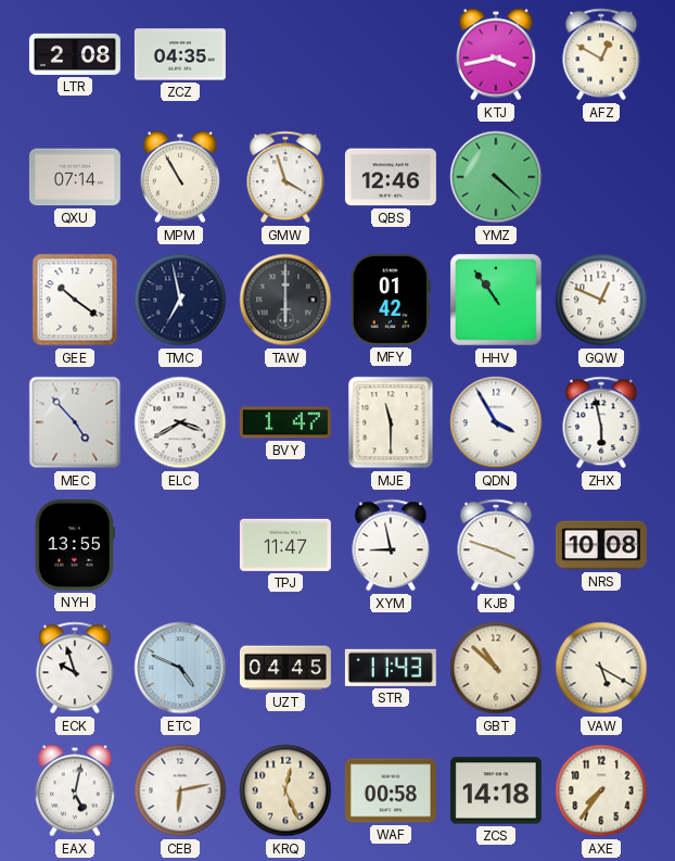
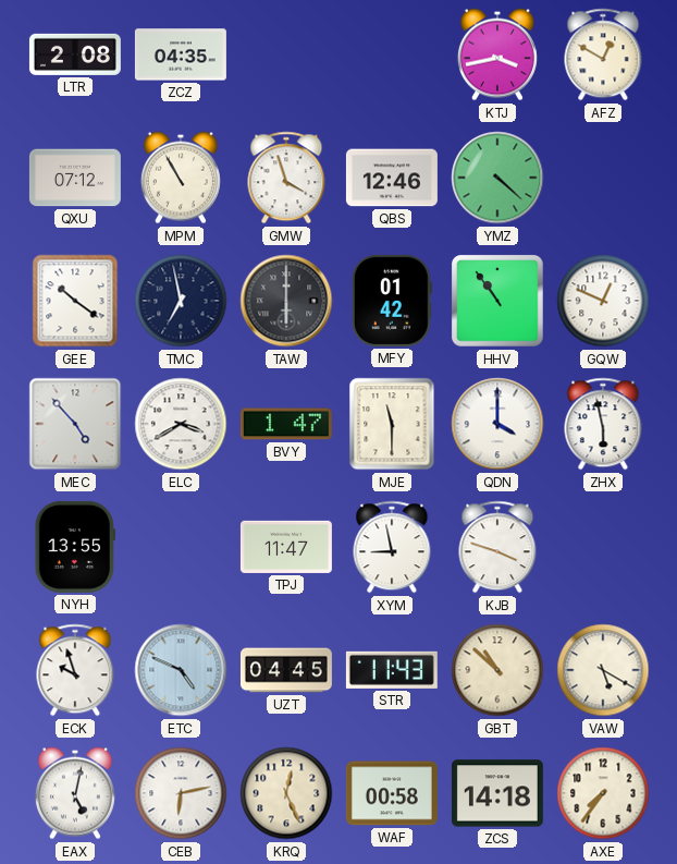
QXU: 07:14 -> 07:12 (75, 178)
QDN: 3:55 -> 4:00 (497, 424)
NRS: 10:08 -> none (601, 545)
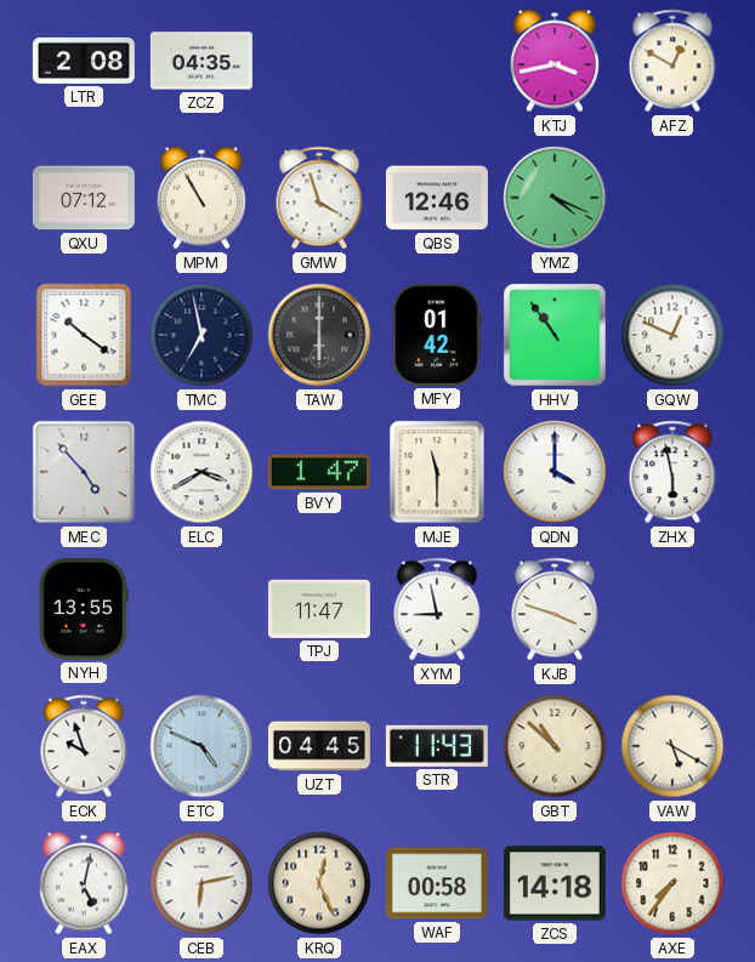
YMZ: 4:22 -> 4:19 (555, 198)
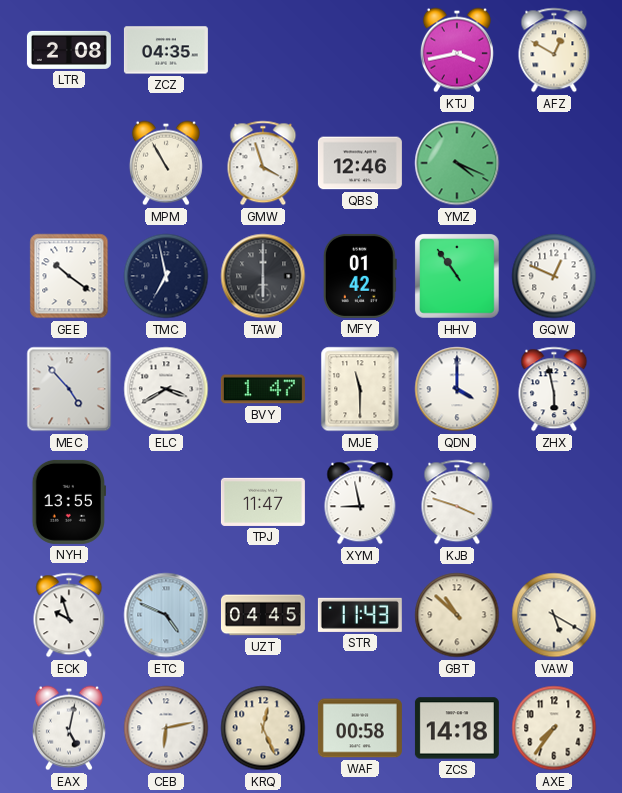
QXU: 07:12 -> none (84, 198)
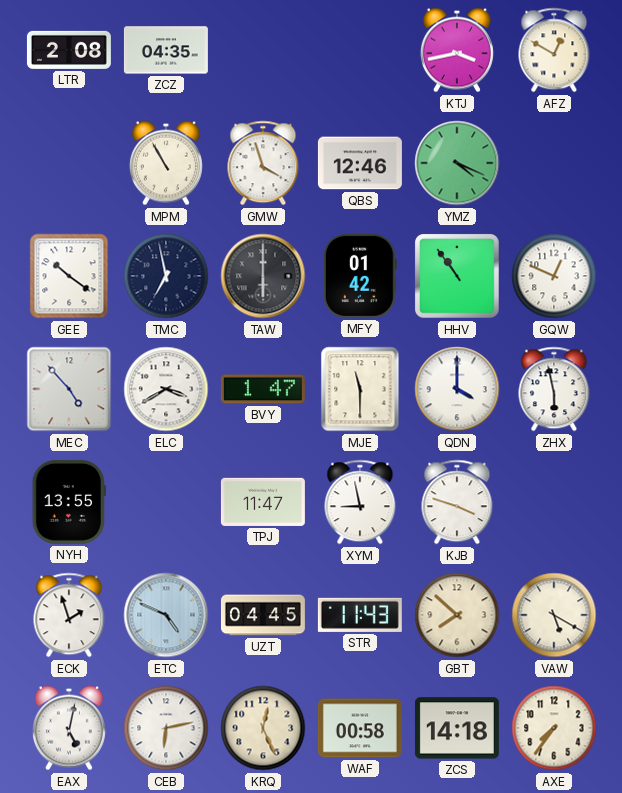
ECK: 9:57 -> 1:57 (69, 615)
GBT: 10:52 -> 7:52 (457, 615)
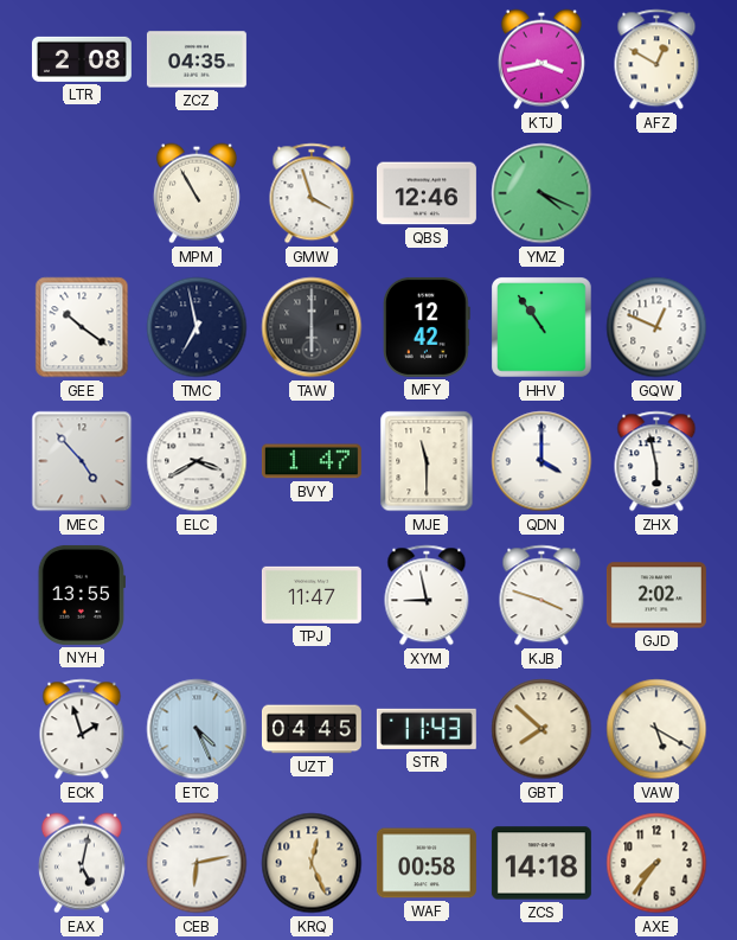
MFY: 01:42 -> 12:42 (427, 327)
GJD: none -> 2:02 (656, 595)
ETC: 4:49 -> 4:26 (197, 729)
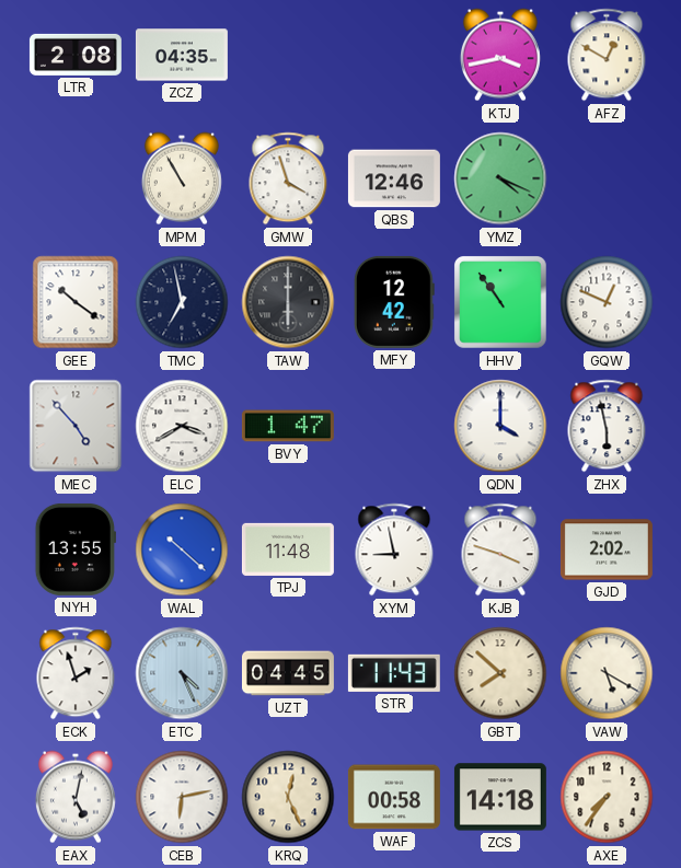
MJE: 11:30 -> none (427, 461)
WAL: none -> 10:22 (182, 549)
TPJ: 11:47 -> 11:48 (288, 549)
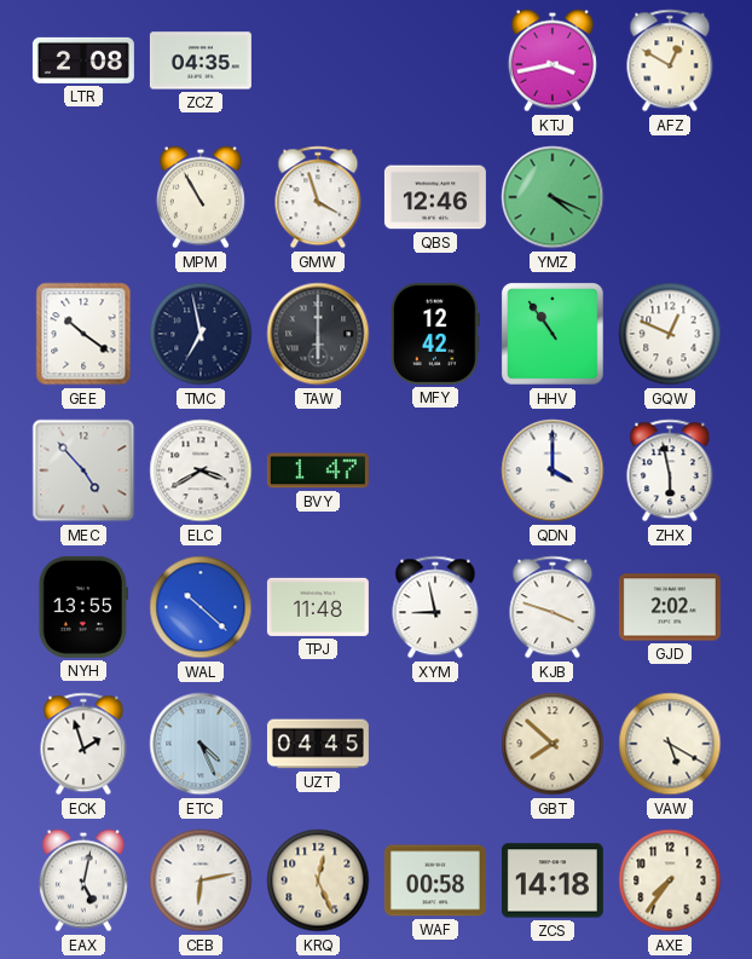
STR: 11:43 -> none (394, 673)
